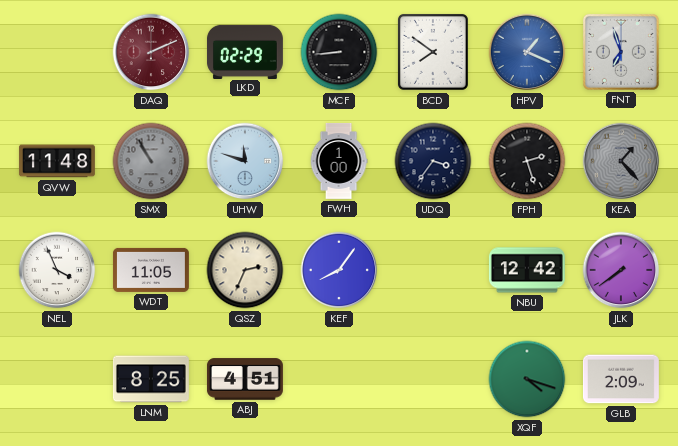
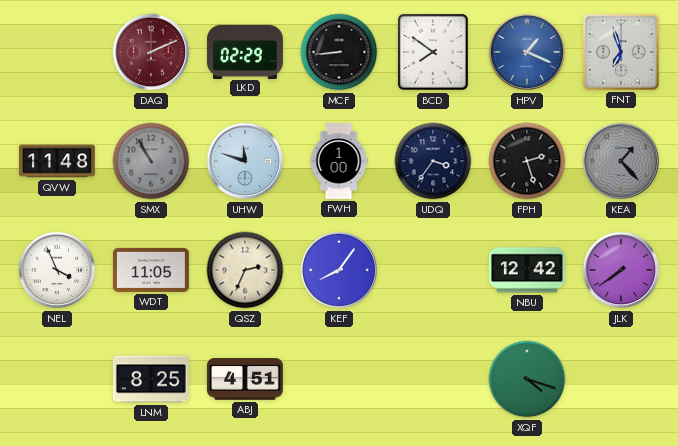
GLB: 2:09 -> none (621, 379)
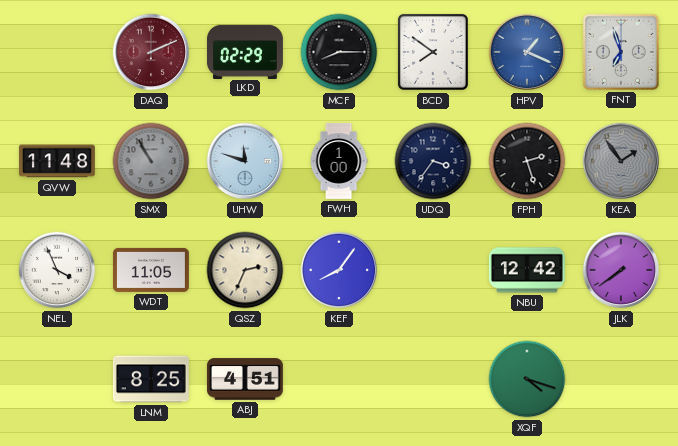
MCF: 8:44 -> 8:15 (339, 52)
KEA: 1:23 -> 1:54 (621, 161)
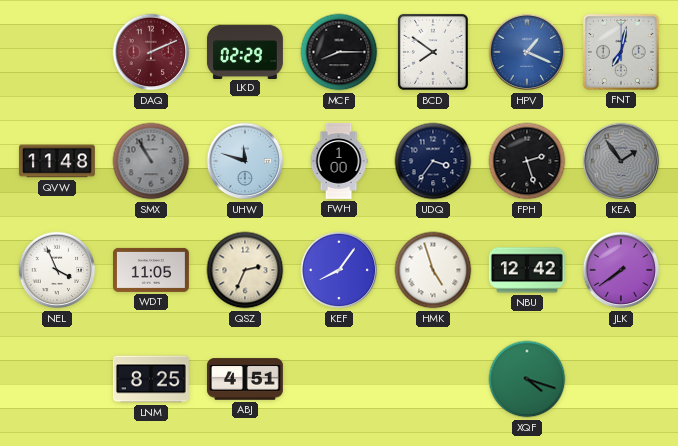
FNT: 6:57 -> 7:02 (621, 52)
HMK: none -> 4:57 (433, 270)
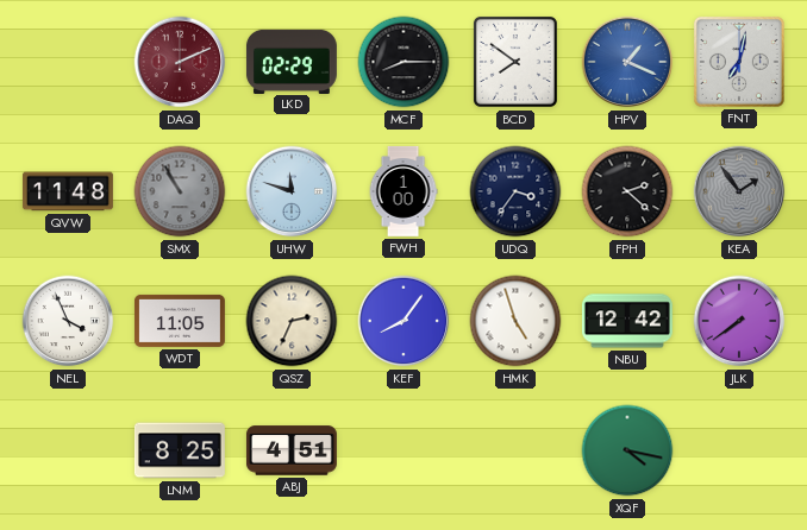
FPH: 2:27 -> 2:22 (627, 191)
XQF: 4:18 -> 4:17 (627, 450)
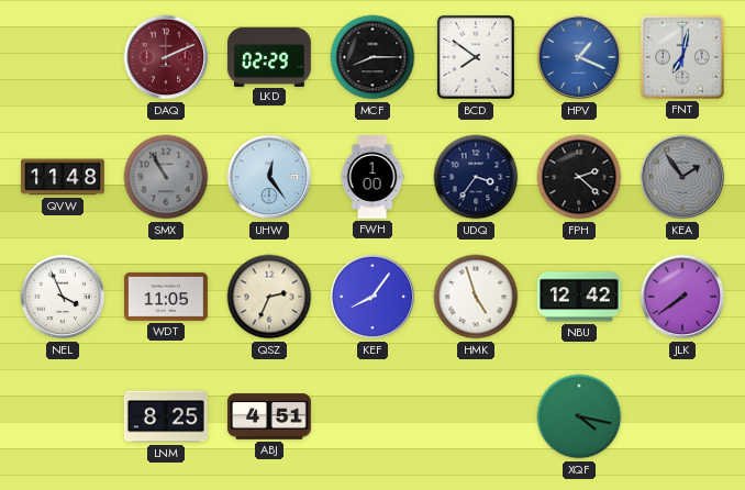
UHW: 11:48 -> 12:24 (269, 177)
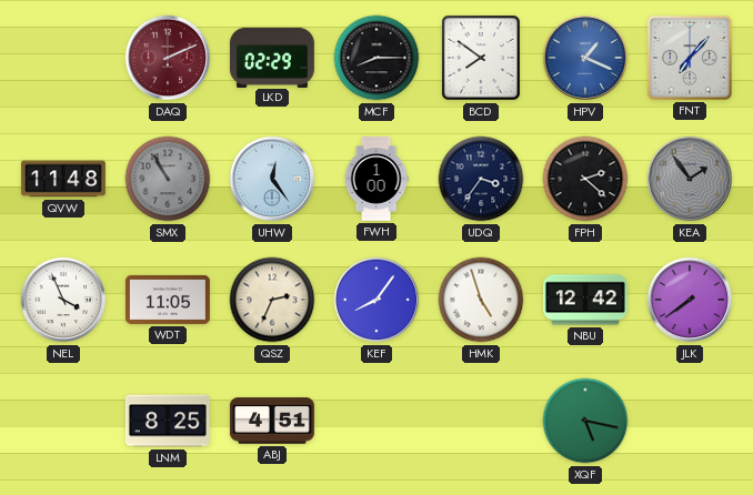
FNT: 7:02 -> 7:07 (690, 58)
XQF: 4:17 -> 5:17 (585, 421)
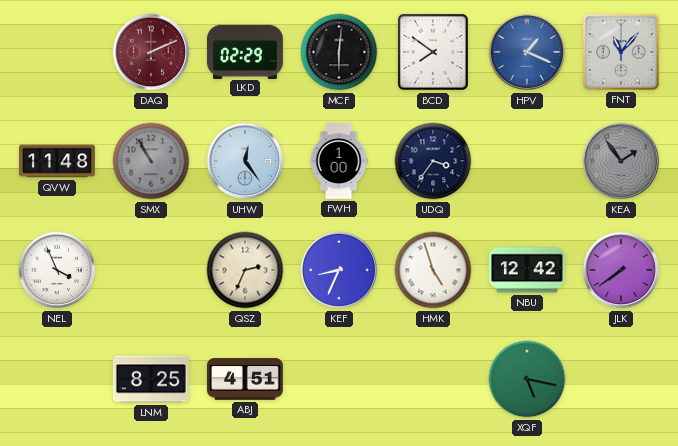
MCF: 8:15 -> 6:01 (339, 52)
FNT: 7:07 -> 11:07 (621, 52)
FPH: 2:22 -> none (585, 179)
WDT: 11:05 -> none (168, 300)
KEF: 8:06 -> 8:34 (339, 270)
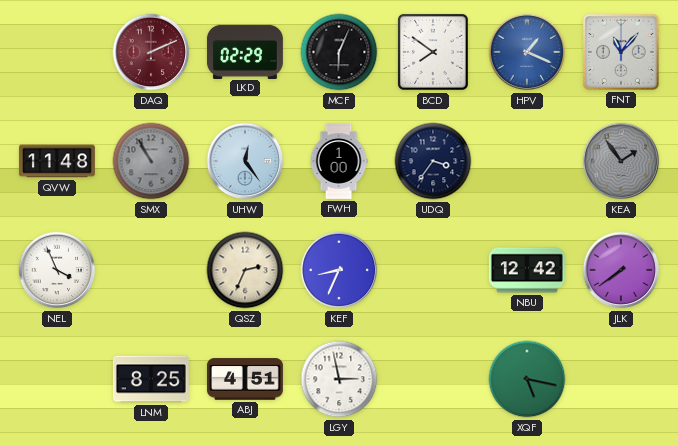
MCF: 6:01 -> 6:04 (339, 52)
HMK: 4:57 -> none (433, 270)
LGY: none -> 2:58 (339, 379)
